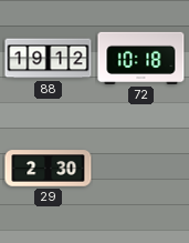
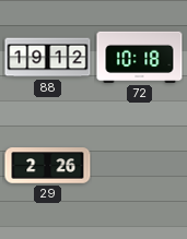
29: 2:30 -> 2:26 (48, 166)
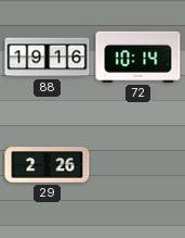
88: 19:12 -> 19:16 (48, 58)
72: 10:18 -> 10:14 (138, 57)
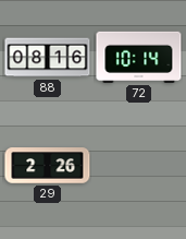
88: 19:16 -> 08:16 (48, 58)
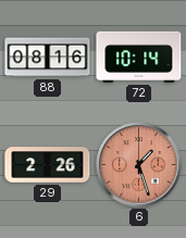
6: none -> 1:27 (139, 165)
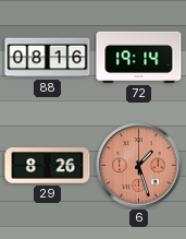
72: 10:14 -> 19:14 (139, 57)
29: 2:26 -> 8:26 (48, 166)
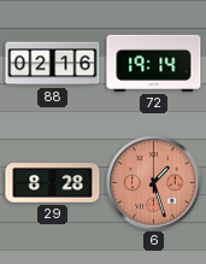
88: 08:16 -> 02:16 (53, 64)
29: 8:26 -> 8:28 (53, 183)
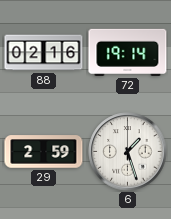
29: 8:28 -> 2:59 (44, 152)
6 dial: salmon -> white (128, 152)
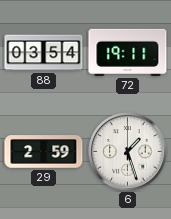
88: 02:16 -> 03:54 (44, 53)
72: 19:14 -> 19:11 (128, 52)
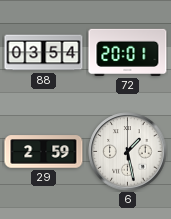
72: 19:11 -> 20:01 (128, 52)
6: 1:27 -> 1:28 (128, 152)
